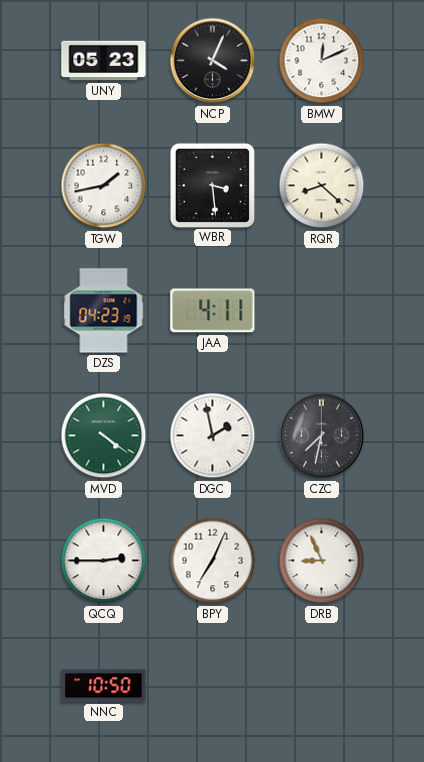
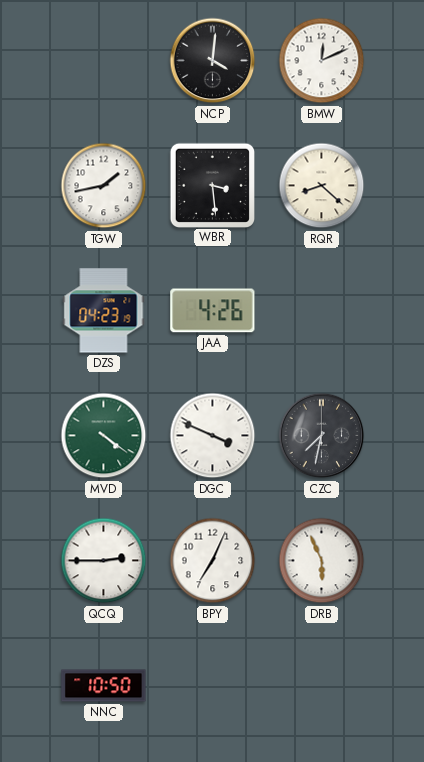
UNY: 05:23 -> none (104, 61)
NCP: 4:04 -> 4:01 (213, 61)
JAA: 4:11 -> 4:26 (213, 311)
DGC: 1:58 -> 3:49 (213, 436)
DRB: 8:56 -> 5:56 (322, 561)
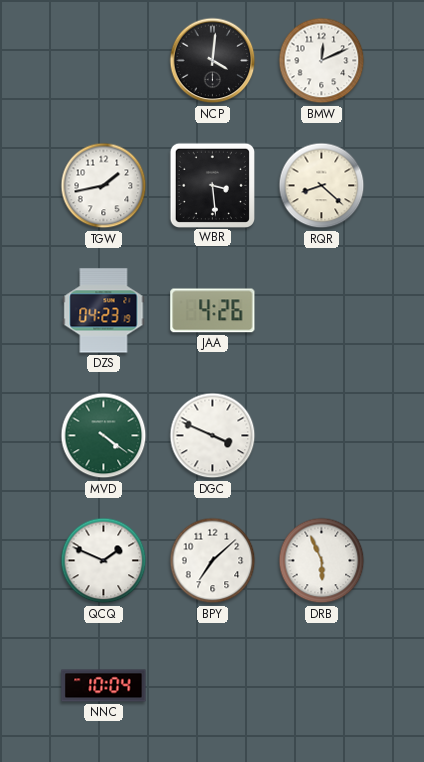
CZC: 7:32 -> none (322, 436)
QCQ: 2:45 -> 1:49 (104, 561)
BPY: 7:04 -> 7:08 (213, 561)
NNC: 10:50 -> 10:04 (104, 686)
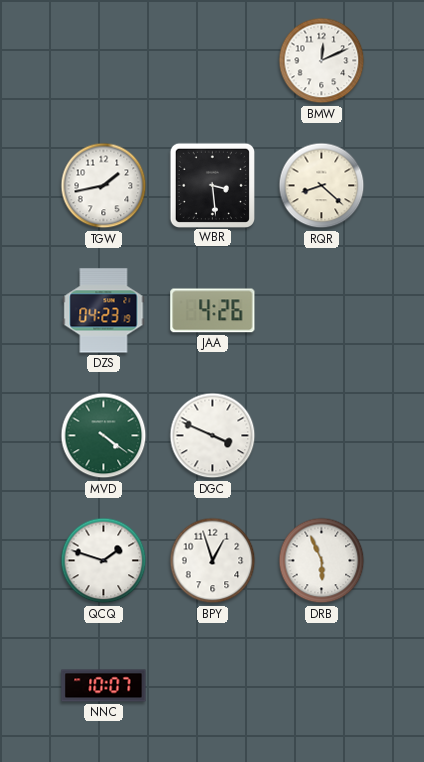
NCP: 4:01 -> none (213, 61)
QCQ: 1:49 -> 1:48 (104, 561)
BPY: 7:08 -> 12:57 (213, 561)
NNC: 10:04 -> 10:07 (104, 686)
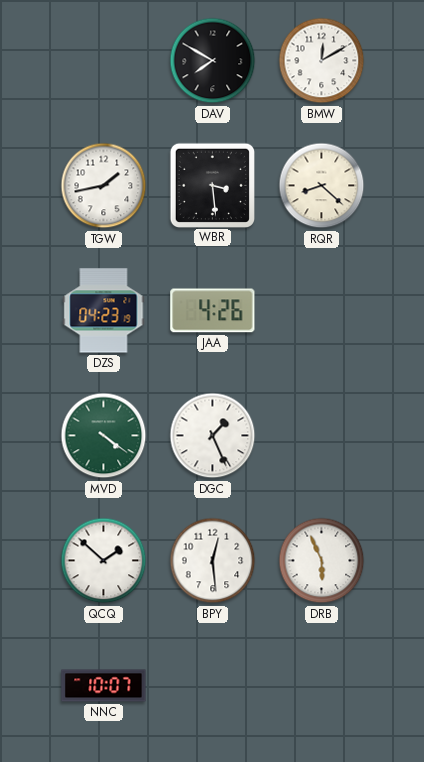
DAV: none -> 7:50 (213, 61)
BMW: 12:11 -> 12:10 (322, 61)
DGC: 3:49 -> 1:26 (213, 436)
QCQ: 1:48 -> 1:52 (104, 561)
BPY: 12:57 -> 12:29 (213, 561)
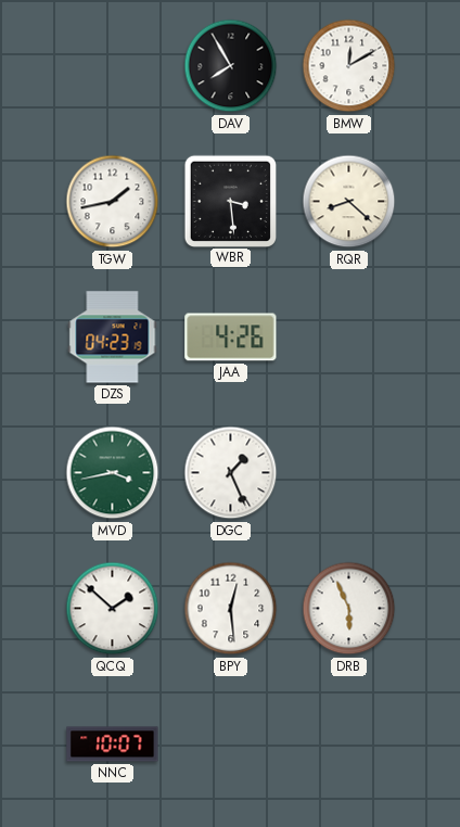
DAV: 7:50 -> 7:55 (231, 66)
MVD: 4:21 -> 3:43 (113, 473)
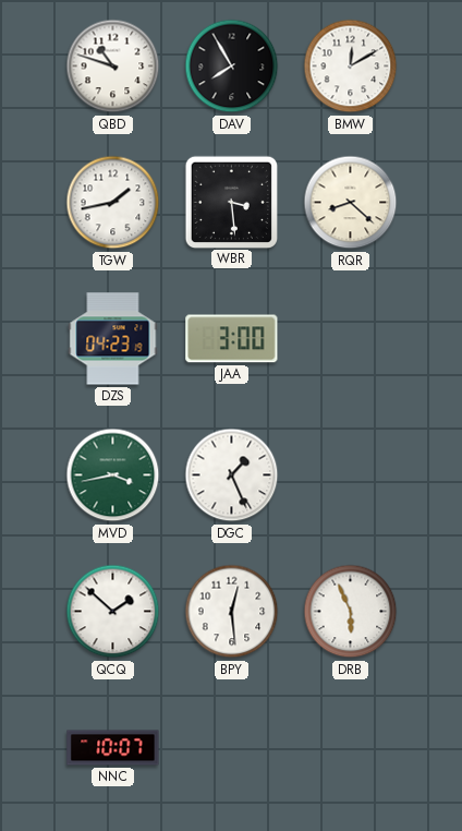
QBD: none -> 10:48 (113, 67)
JAA: 4:26 -> 3:00 (232, 339)
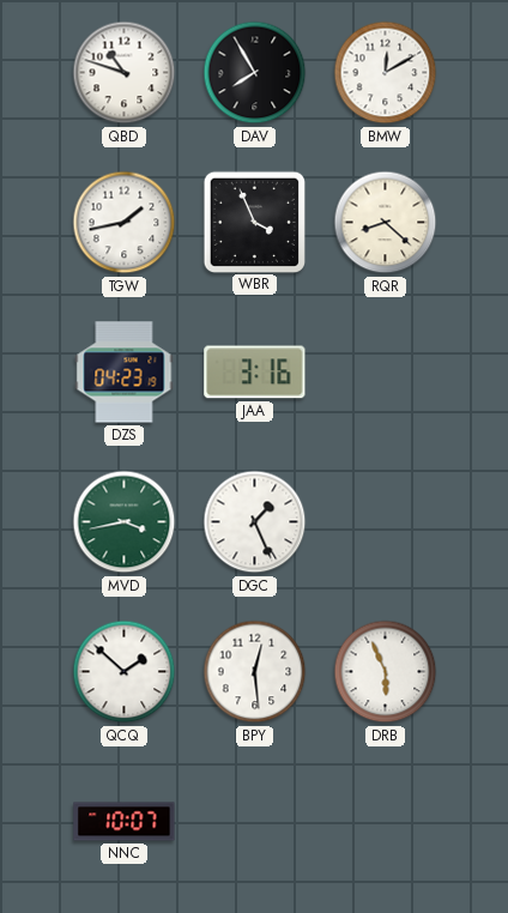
WBR: 3:29 -> 3:56 (254, 222)
JAA: 3:00 -> 3:16 (255, 373)
